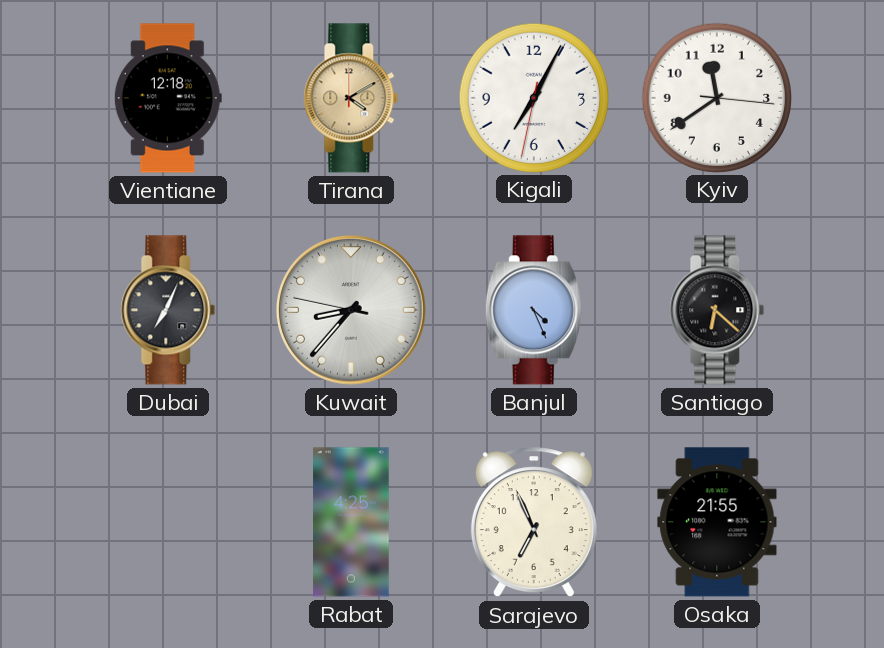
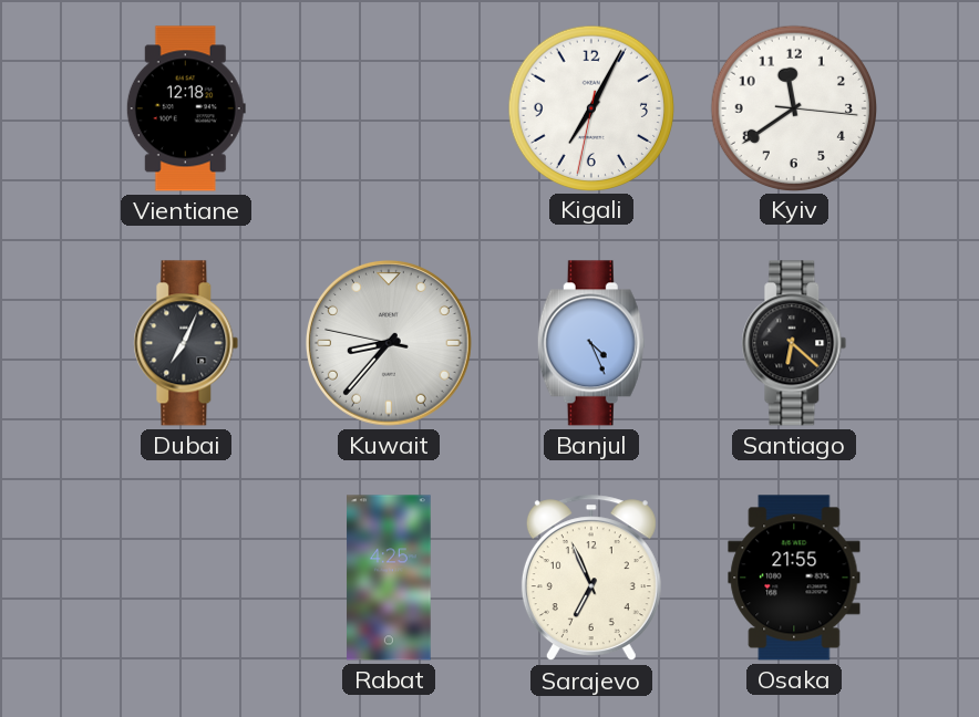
Tirana: 4:10 -> none (351, 98)
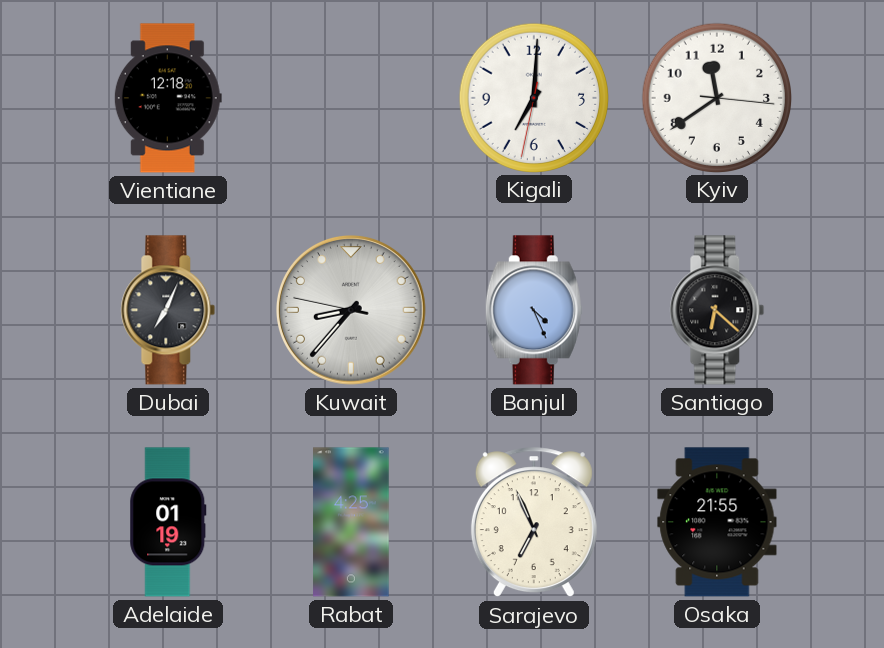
Kigali: 7:04 -> 7:00 (533, 97)
Adelaide: none -> 01:19 (168, 522)
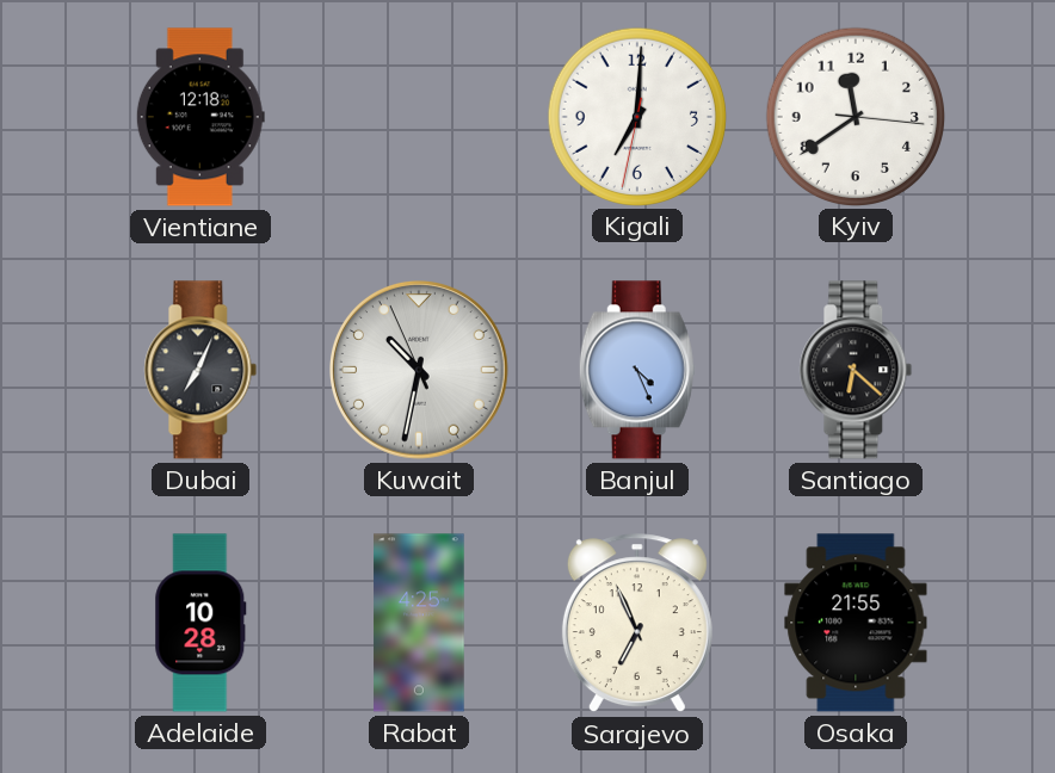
Kuwait: 8:36 -> 10:31 (420, 371)
Adelaide: 01:19 -> 10:28 (200, 623)
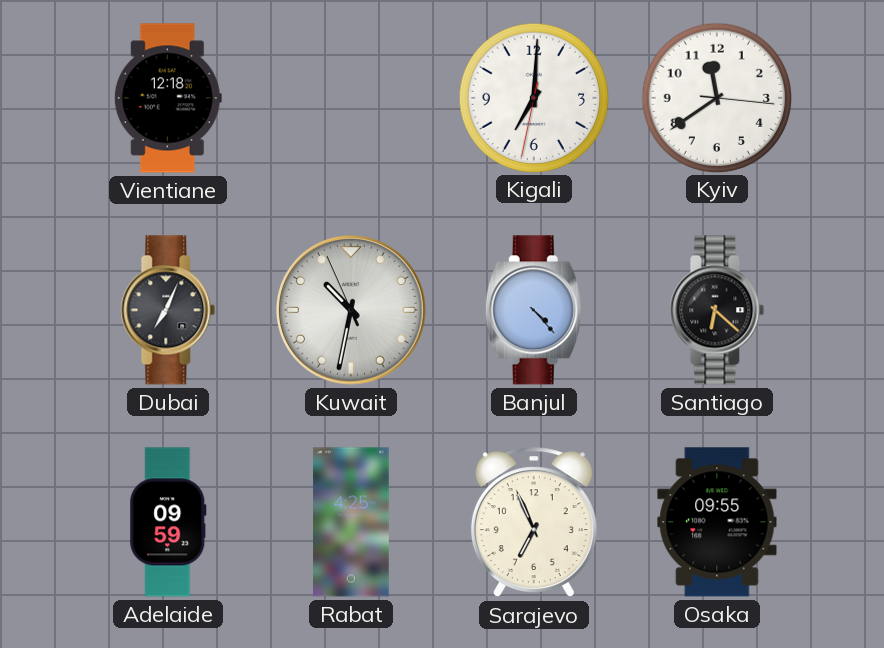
Banjul: 4:26 -> 4:23 (534, 310)
Adelaide: 10:28 -> 09:59 (168, 522)
Osaka: 21:55 -> 09:55 (717, 522)
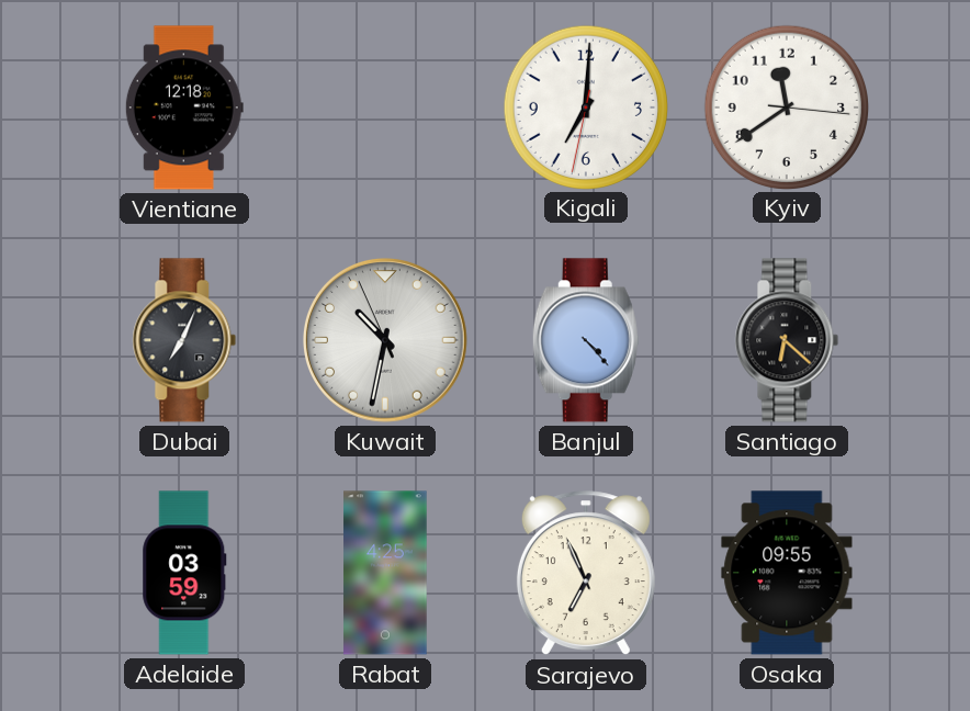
Adelaide: 09:59 -> 03:59 (184, 573)
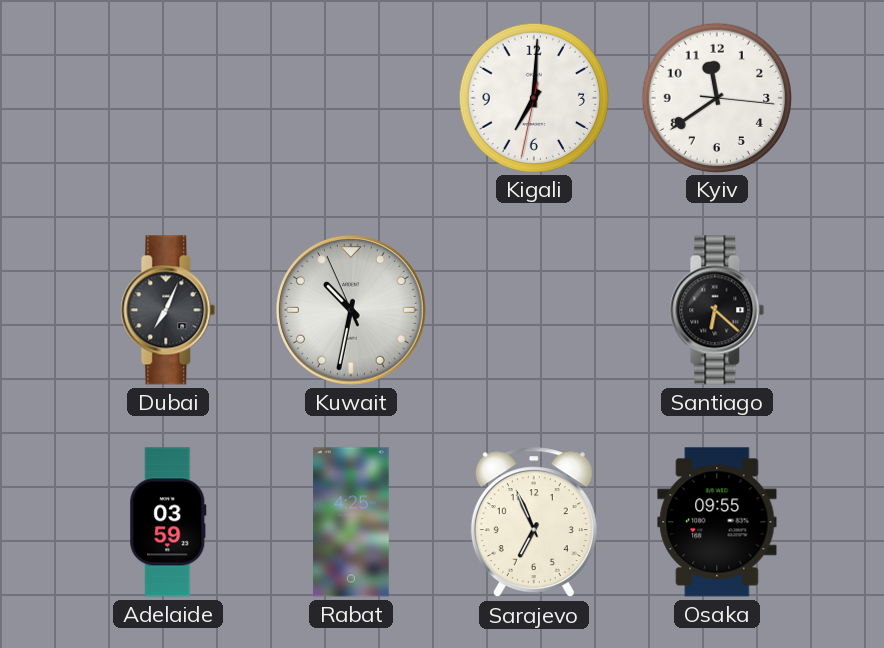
Vientiane: 12:18 -> none (184, 108)
Banjul: 4:23 -> none (586, 340)
